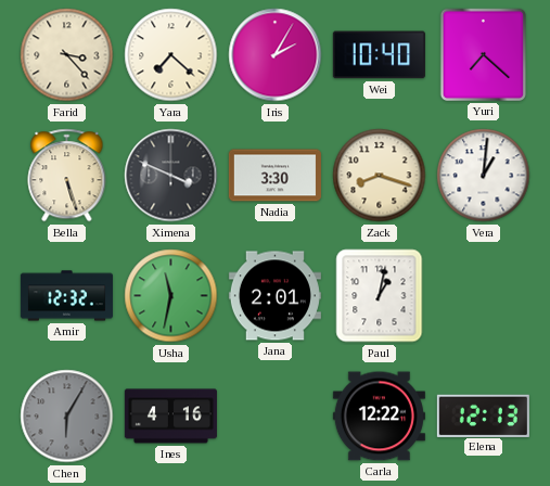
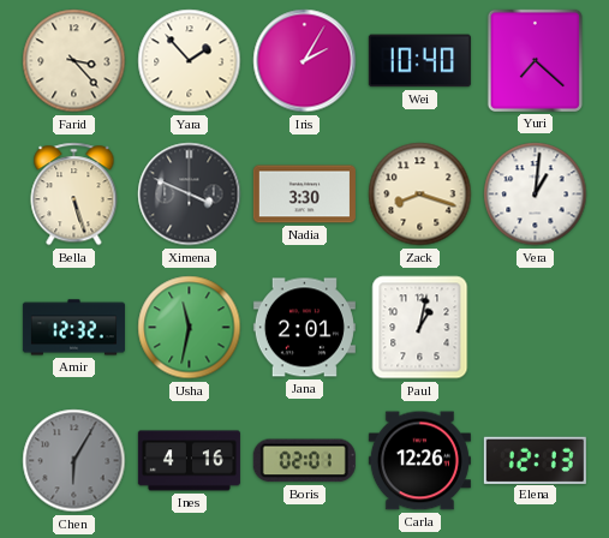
Yara: 7:22 -> 1:53 (190, 61)
Boris: none -> 02:01 (304, 461)
Carla: 12:22 -> 12:26 (419, 461)
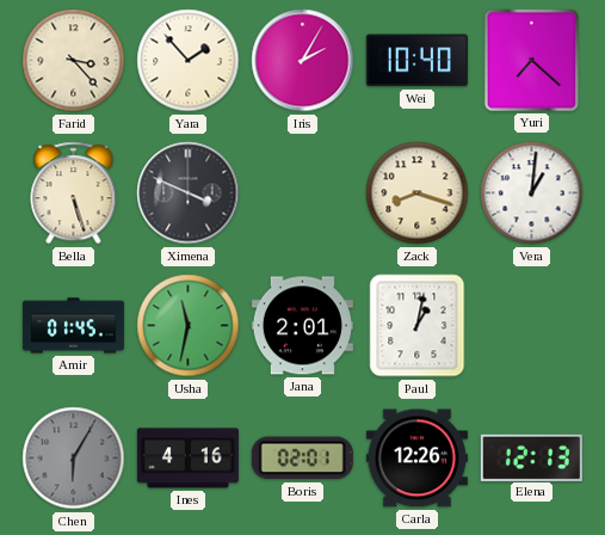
Nadia: 3:30 -> none (304, 195)
Amir: 12:32 -> 01:45 (73, 326)
